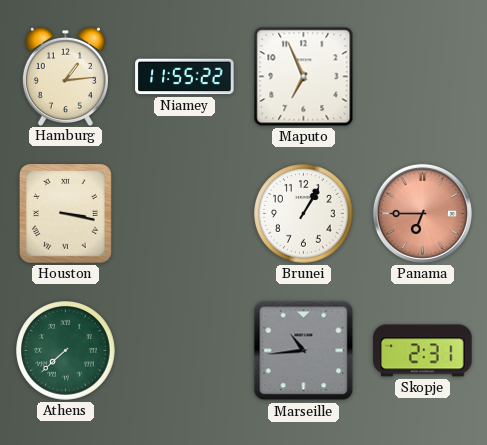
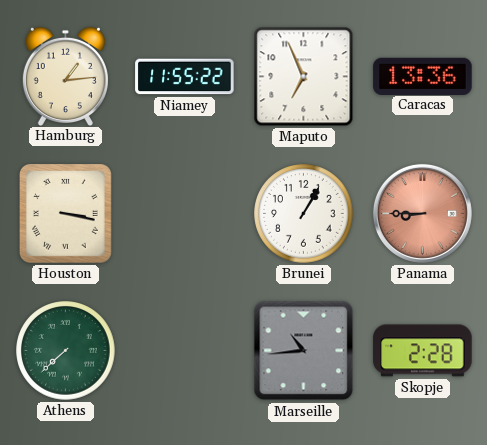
Caracas: none -> 13:36 (423, 76)
Panama: 6:45 -> 8:45 (422, 213)
Skopje: 2:31 -> 2:28 (423, 351)
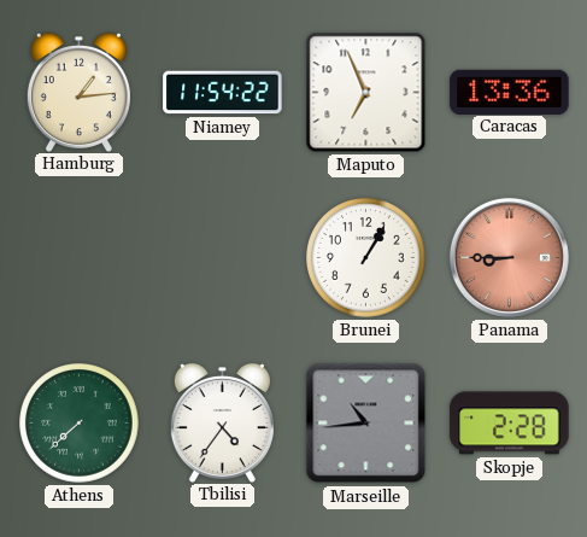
Niamey: 11:55 -> 11:54 (223, 93)
Houston: 3:17 -> none (65, 213)
Tbilisi: none -> 4:36 (222, 422)
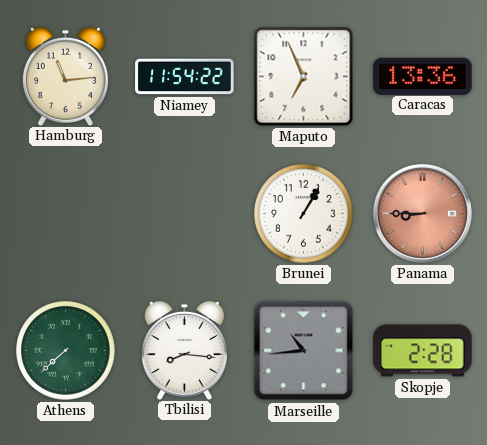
Hamburg: 1:14 -> 11:14 (65, 76)
Tbilisi: 4:36 -> 8:16 (184, 350)
